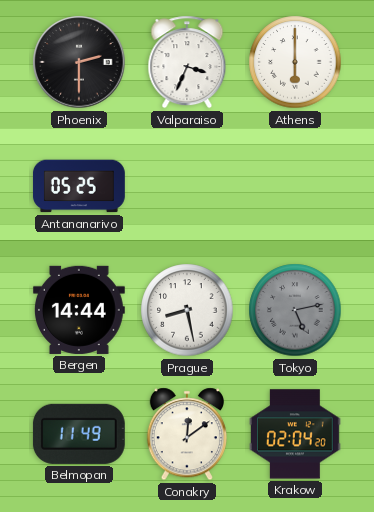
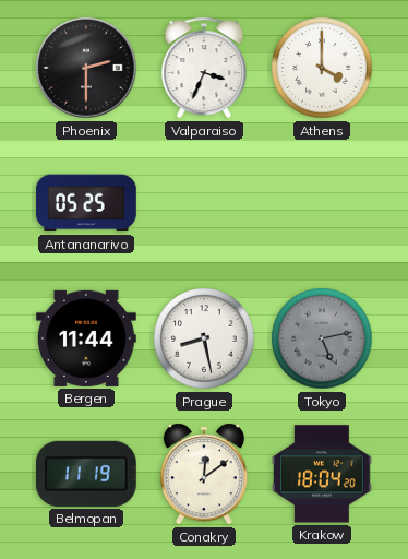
Athens: 6:00 -> 4:00 (322, 68)
Bergen: 14:44 -> 11:44 (86, 338)
Belmopan: 11:49 -> 11:19 (86, 474)
Krakow: 02:04 -> 18:04 (322, 474)
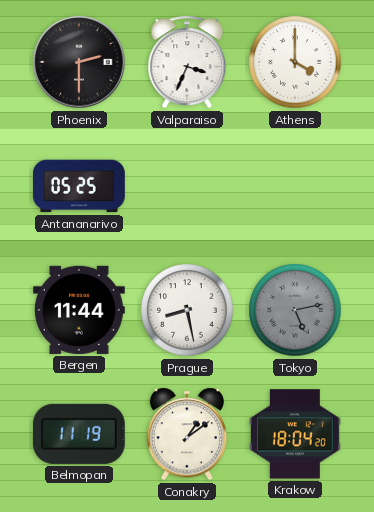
Conakry: 12:09 -> 1:09 (187, 434)
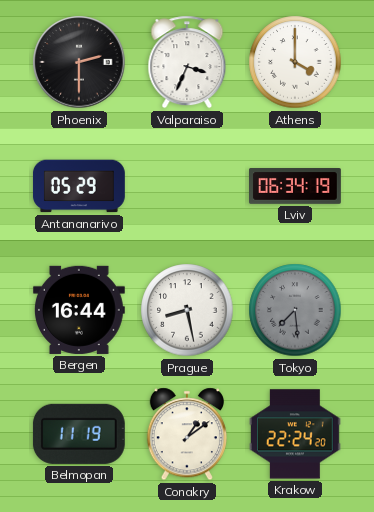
Antananarivo: 05:25 -> 05:29 (79, 186)
Lviv: none -> 06:34 (296, 186)
Bergen: 11:44 -> 16:44 (79, 310)
Tokyo: 5:13 -> 7:29 (295, 310)
Krakow: 18:04 -> 22:24 (295, 434)
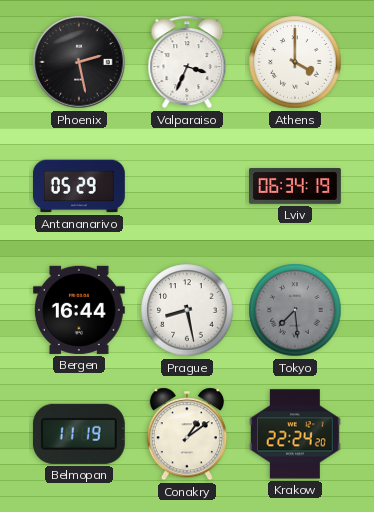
Phoenix: 2:30 -> 2:28 (79, 62)
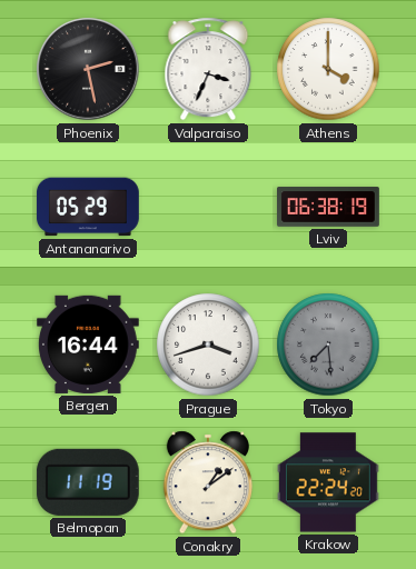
Lviv: 06:34 -> 06:38 (329, 207)
Prague: 8:28 -> 3:42 (208, 345)
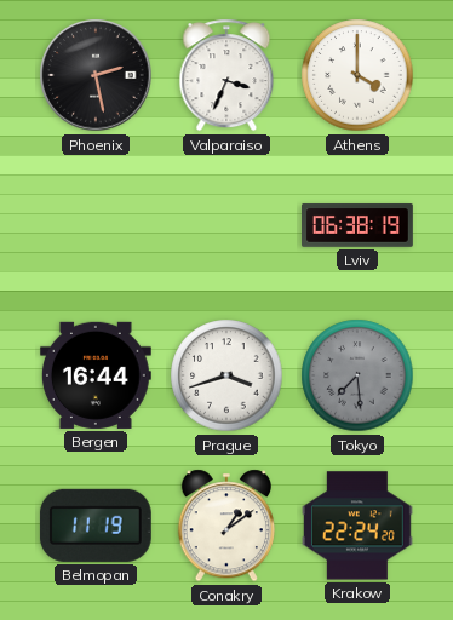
Antananarivo: 05:29 -> none (88, 207)
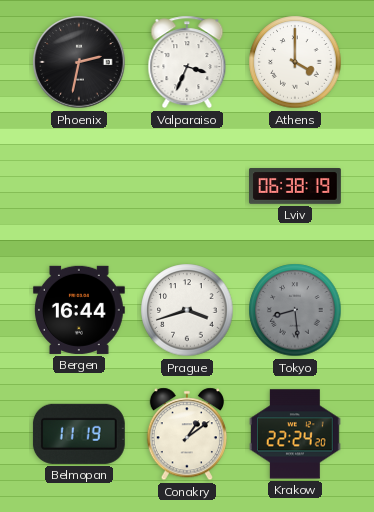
Phoenix: 2:28 -> 2:32 (79, 62)
Tokyo: 7:29 -> 8:29 (295, 310)
